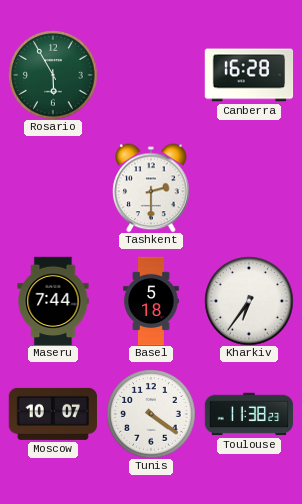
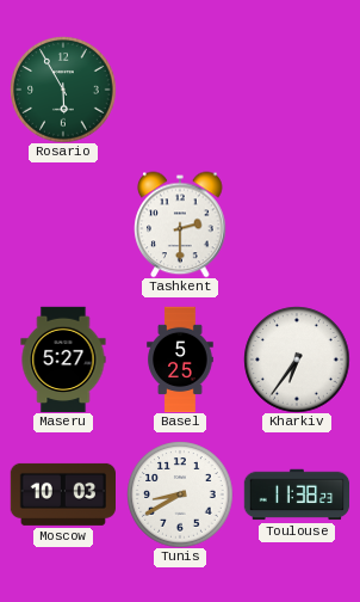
Canberra: 16:28 -> none (249, 75)
Maseru: 7:44 -> 5:27 (63, 360)
Basel: 5:18 -> 5:25 (180, 360)
Moscow: 10:07 -> 10:03 (62, 494)
Tunis: 4:21 -> 8:40 (180, 494)
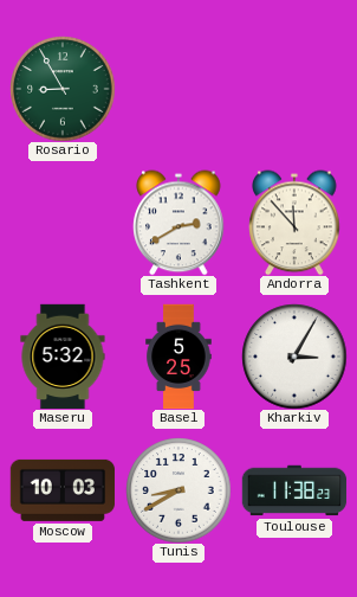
Rosario: 5:55 -> 8:55 (63, 89)
Tashkent: 2:30 -> 2:40 (178, 223)
Andorra: none -> 11:53 (294, 223)
Maseru: 5:27 -> 5:32 (63, 357)
Kharkiv: 6:36 -> 3:05 (294, 357)
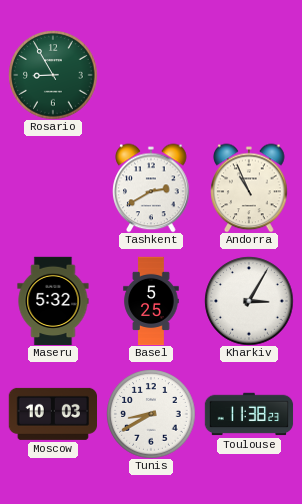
Andorra: 11:53 -> 10:56 (249, 188)
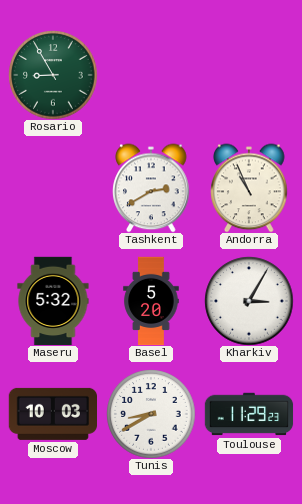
Basel: 5:25 -> 5:20 (151, 301)
Toulouse: 11:38 -> 11:29 (249, 414)
